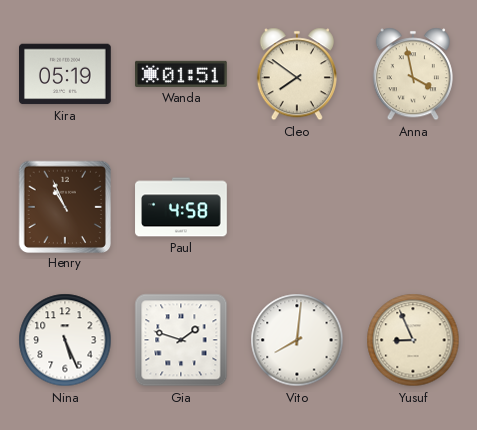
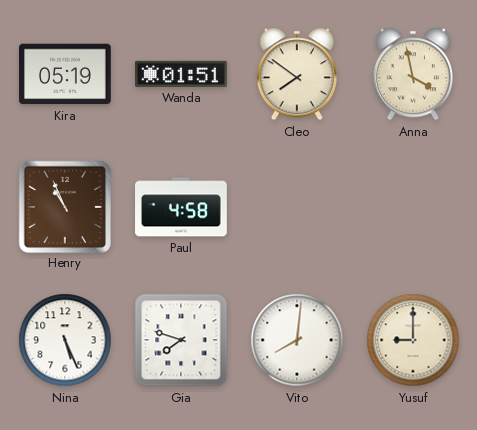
Gia: 1:48 -> 7:48 (181, 340)
Yusuf: 8:56 -> 9:00 (413, 340)
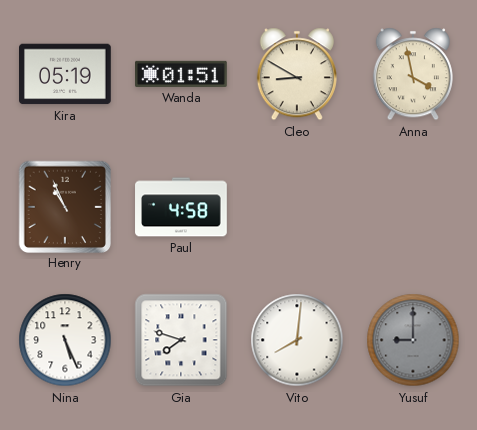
Cleo: 7:51 -> 8:50 (297, 74)
Yusuf dial: cream -> grey (413, 340)
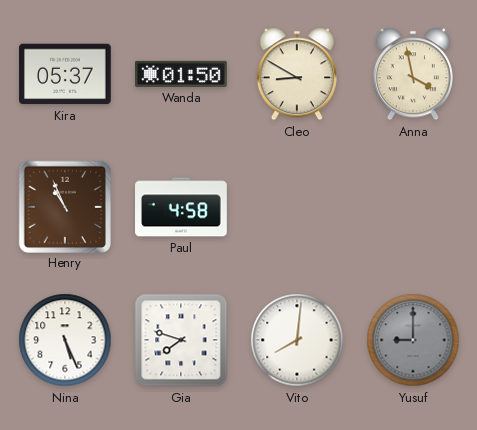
Kira: 05:19 -> 05:37 (66, 74)
Wanda: 01:51 -> 01:50 (182, 74)
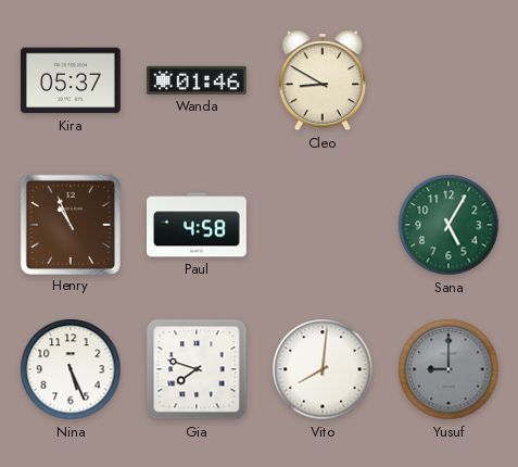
Wanda: 01:50 -> 01:46 (198, 80)
Anna: 3:58 -> none (413, 74)
Sana: none -> 5:05 (448, 225)
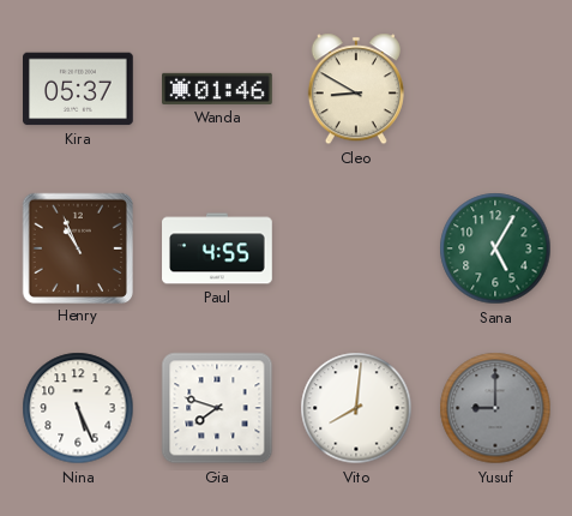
Paul: 4:58 -> 4:55 (217, 248)
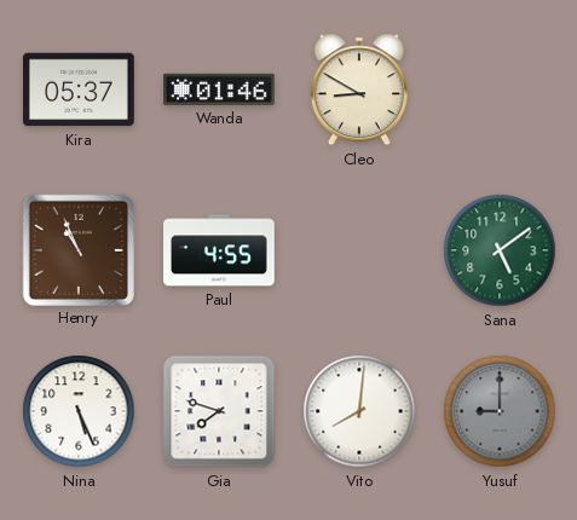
Sana: 5:05 -> 5:09 (500, 250)
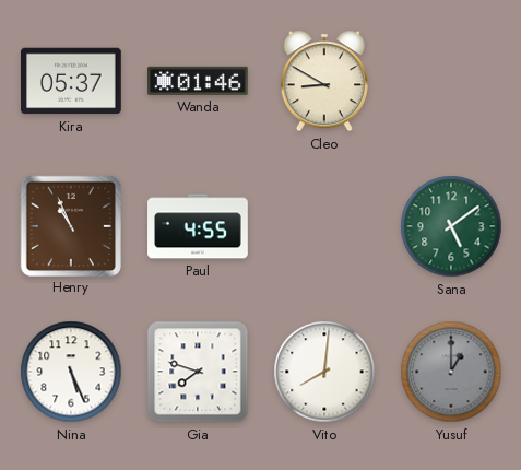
Yusuf: 9:00 -> 1:00 (451, 372)
